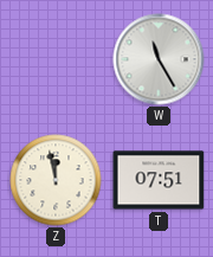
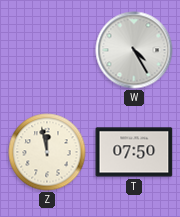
W: 11:25 -> 4:25 (134, 50)
T: 07:51 -> 07:50 (134, 152)
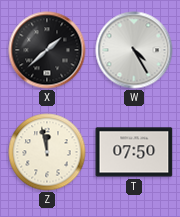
X: none -> 1:38 (47, 50)
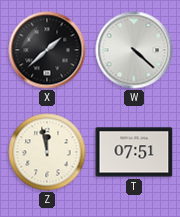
W: 4:25 -> 4:22 (134, 50)
T: 07:50 -> 07:51 (134, 152)
